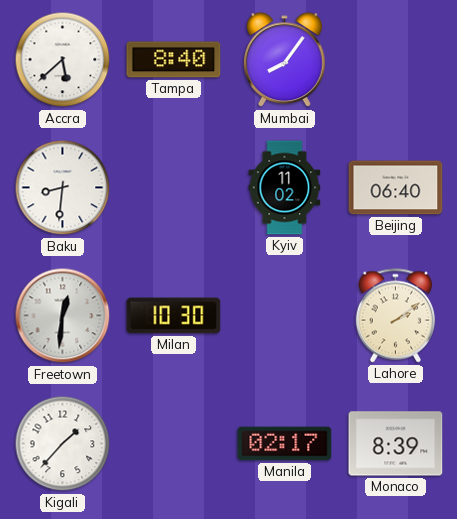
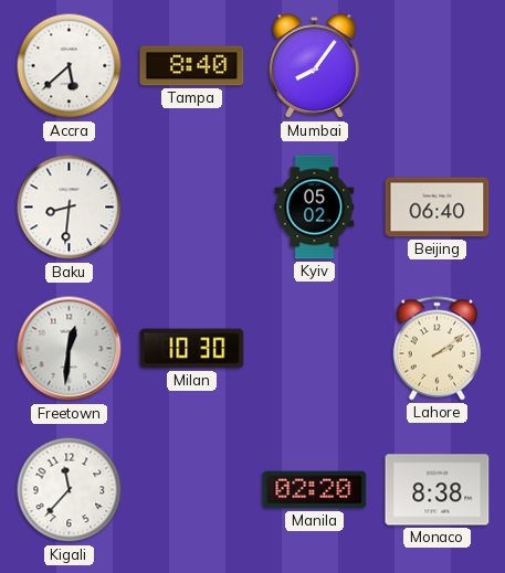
Kyiv: 11:02 -> 05:02 (315, 208)
Kigali: 1:37 -> 11:37 (70, 490)
Manila: 02:17 -> 02:20 (315, 490)
Monaco: 8:39 -> 8:38 (438, 490)
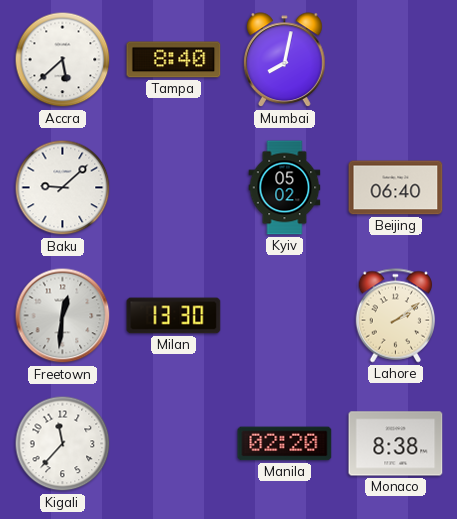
Mumbai: 8:06 -> 8:02 (285, 60)
Baku: 8:31 -> 9:08 (63, 188)
Milan: 10:30 -> 13:30 (174, 316)
